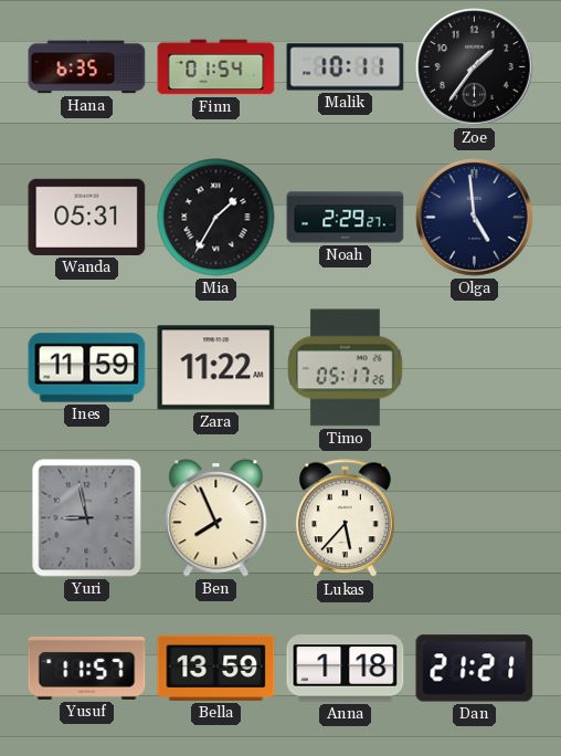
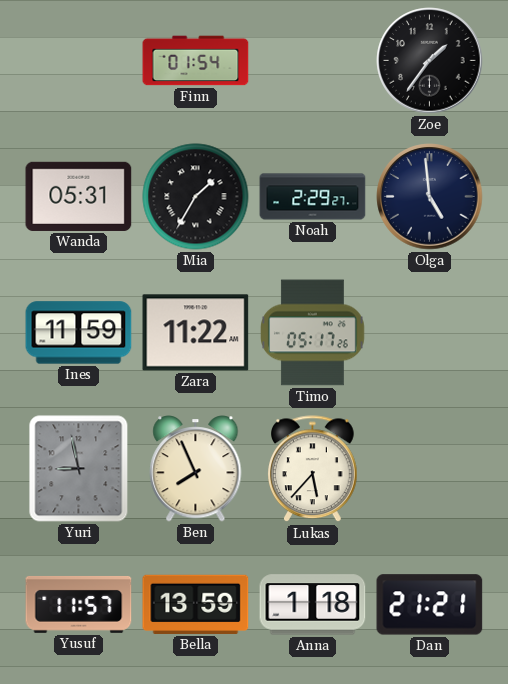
Hana: 6:35 -> none (87, 67)
Malik: 10:11 -> none (346, 67)
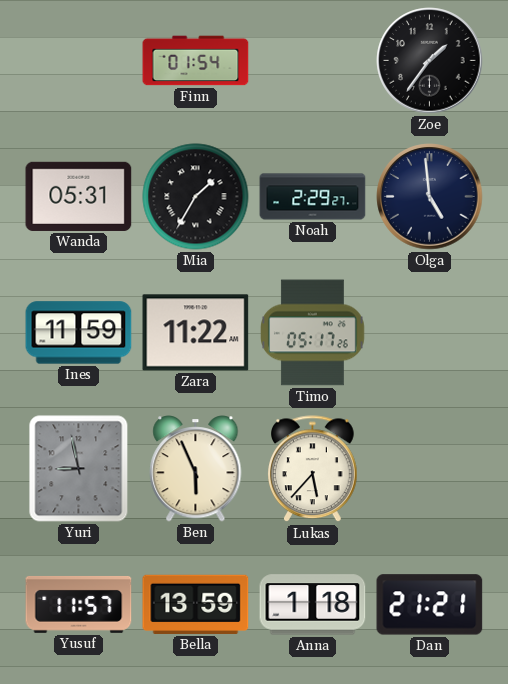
Ben: 7:56 -> 5:56 (196, 469)
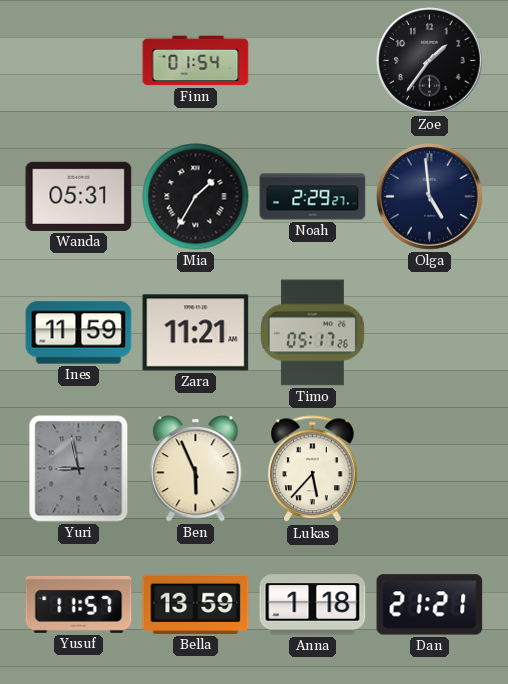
Zara: 11:22 -> 11:21 (196, 333)
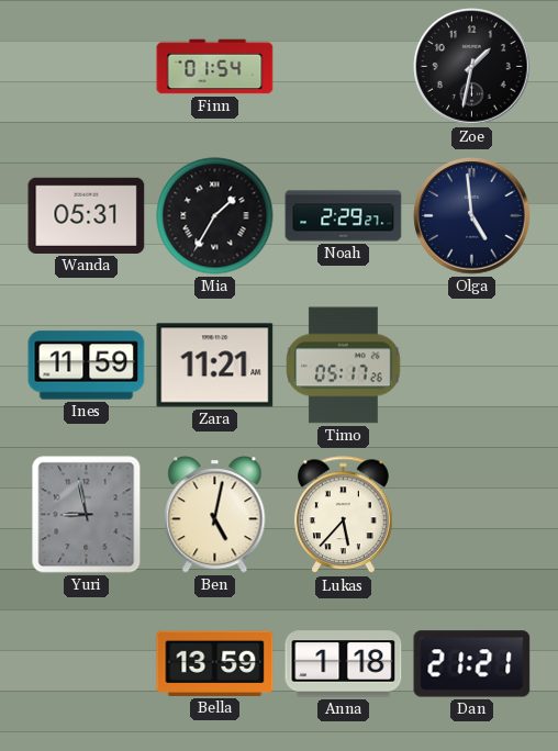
Zoe: 1:36 -> 1:32 (472, 67)
Ben: 5:56 -> 5:02 (215, 515)
Yusuf: 11:57 -> none (79, 604)
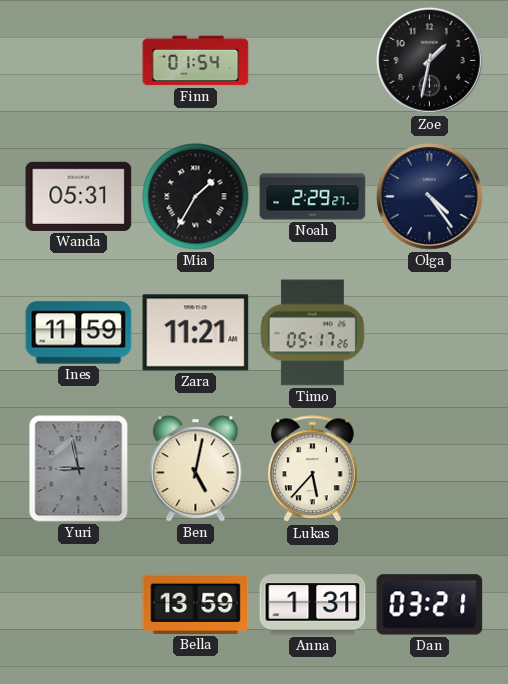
Olga: 4:59 -> 4:24 (430, 197)
Anna: 1:18 -> 1:31 (313, 605)
Dan: 21:21 -> 03:21 (430, 605)
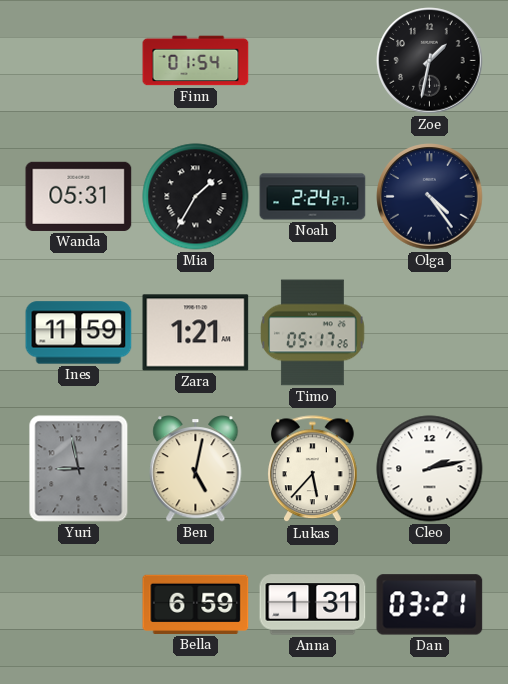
Noah: 2:29 -> 2:24 (313, 197)
Zara: 11:21 -> 1:21 (196, 333)
Cleo: none -> 2:13 (430, 469)
Bella: 13:59 -> 6:59 (196, 604)
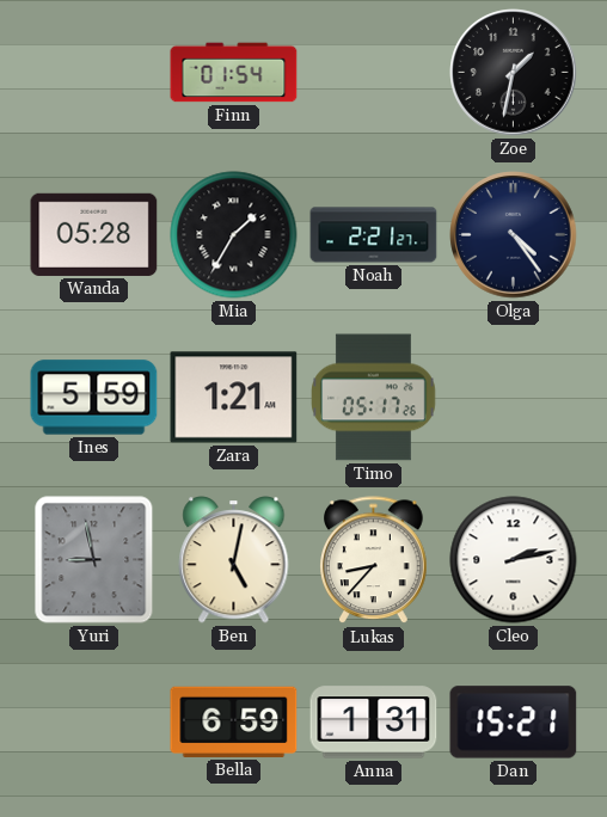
Wanda: 05:31 -> 05:28 (94, 234)
Noah: 2:24 -> 2:21 (374, 235)
Ines: 11:59 -> 5:59 (94, 398)
Lukas: 5:37 -> 8:37 (374, 560)
Dan: 03:21 -> 15:21 (514, 723)
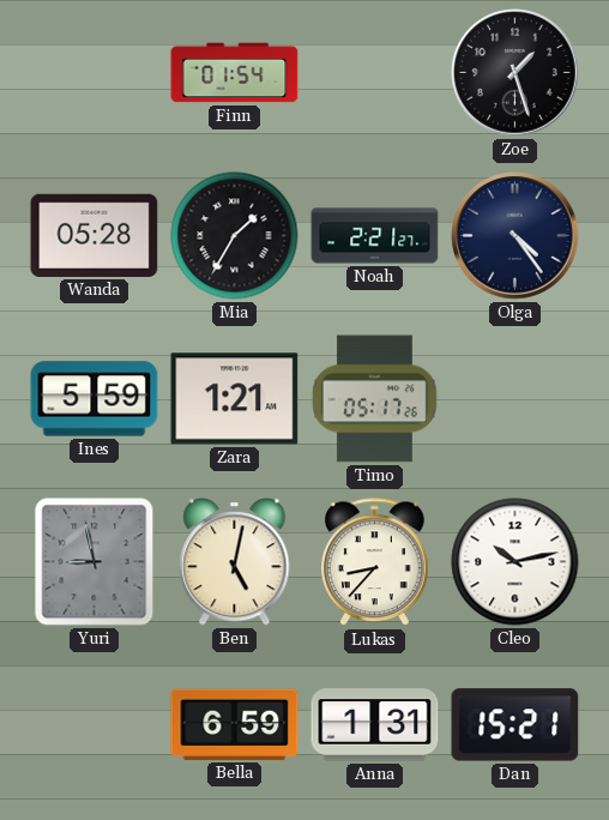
Zoe: 1:32 -> 1:27 (515, 73)
Cleo: 2:13 -> 10:13 (515, 562)
